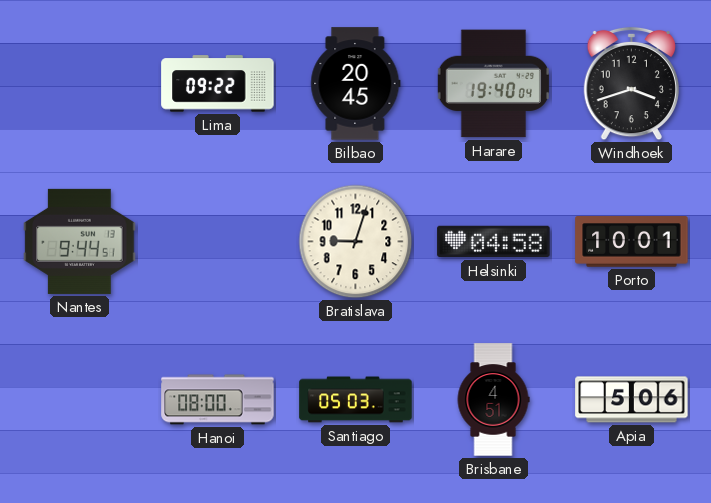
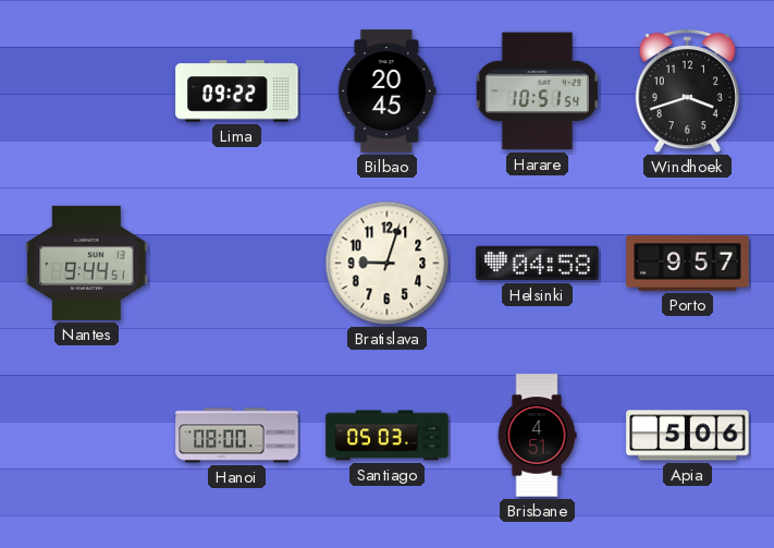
Harare: 19:40 -> 10:51 (537, 92)
Porto: 10:01 -> 9:57 (688, 264)
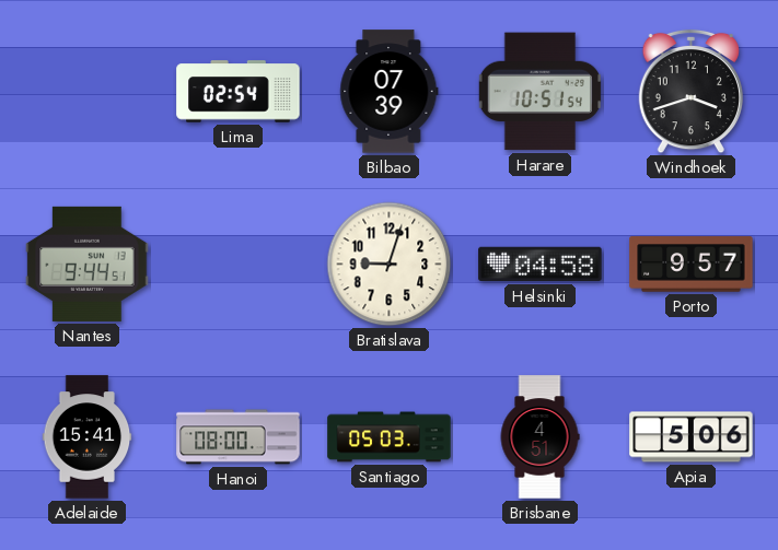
Lima: 09:22 -> 02:54 (239, 92)
Bilbao: 20:45 -> 07:39 (390, 92)
Adelaide: none -> 15:41 (88, 437)
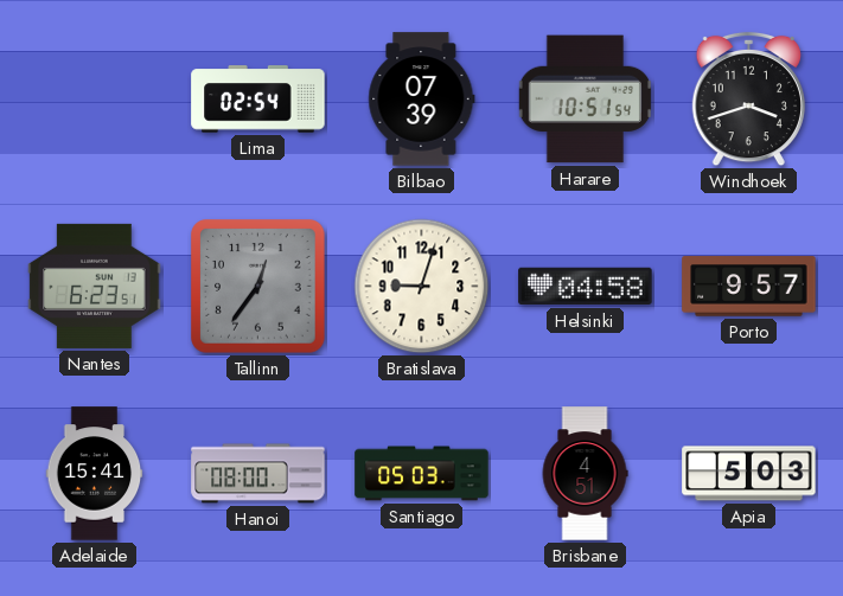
Nantes: 9:44 -> 6:23 (95, 286)
Tallinn: none -> 12:36 (258, 287)
Apia: 5:06 -> 5:03 (749, 474)
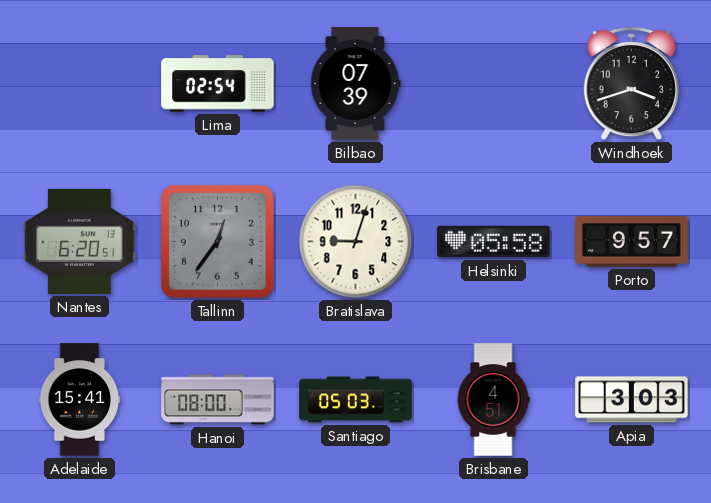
Harare: 10:51 -> none (585, 100)
Nantes: 6:23 -> 6:20 (80, 241)
Helsinki: 04:58 -> 05:58 (494, 242)
Apia: 5:03 -> 3:03 (632, 400)
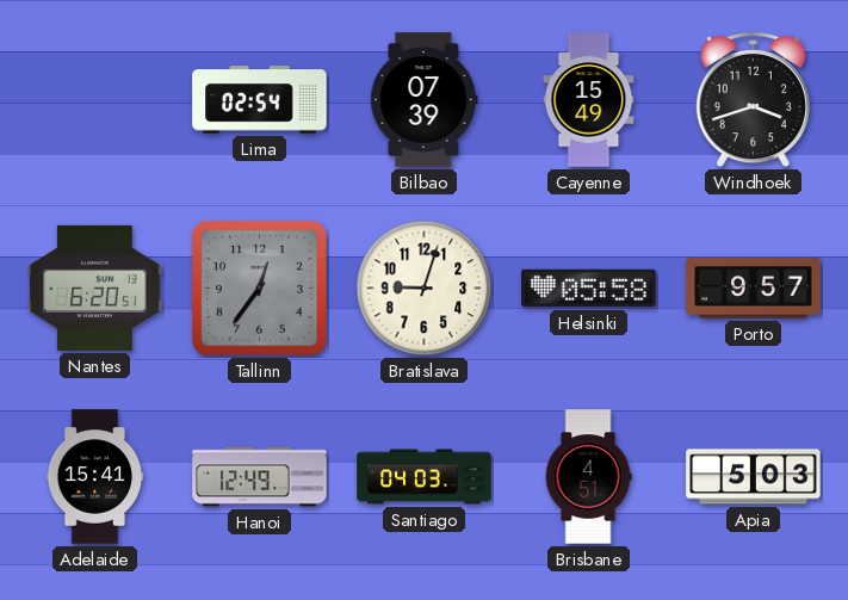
Cayenne: none -> 15:49 (589, 100)
Hanoi: 08:00 -> 12:49 (260, 477)
Santiago: 05:03 -> 04:03 (425, 477)
Apia: 3:03 -> 5:03 (754, 477)
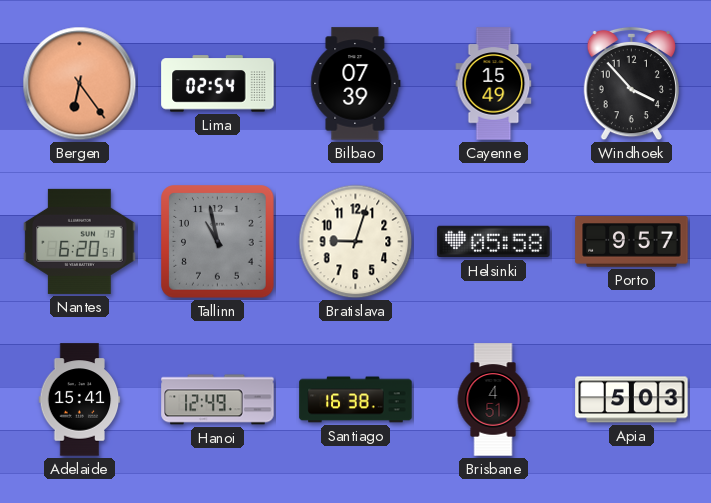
Bergen: none -> 6:24 (80, 84)
Windhoek: 3:42 -> 3:53 (631, 84)
Tallinn: 12:36 -> 10:58 (218, 242)
Santiago: 04:03 -> 16:38 (356, 400)
